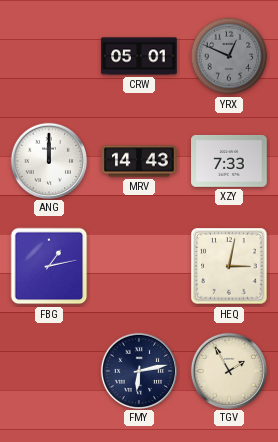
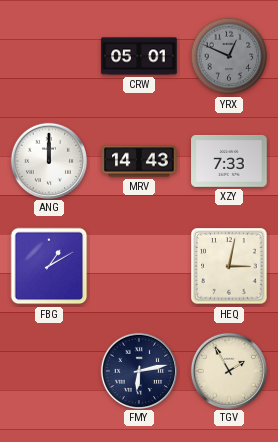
FBG: 1:13 -> 1:10 (49, 266)
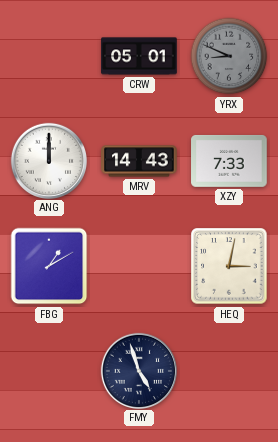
YRX: 12:49 -> 8:49 (229, 56)
FMY: 6:13 -> 4:57 (138, 370)
TGV: 1:55 -> none (228, 370)
